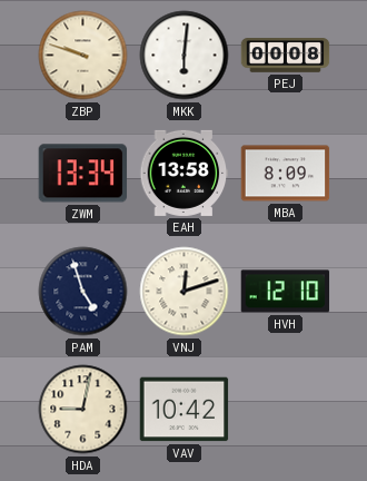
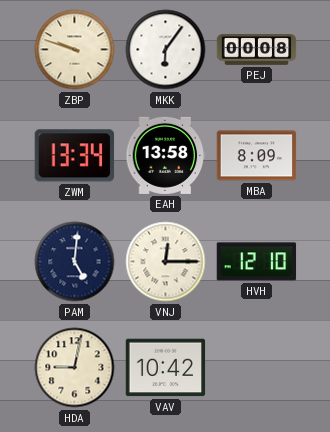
MKK: 6:01 -> 6:06 (166, 50)
PAM: 4:57 -> 5:01 (75, 262)
VNJ: 12:12 -> 12:15 (166, 262)
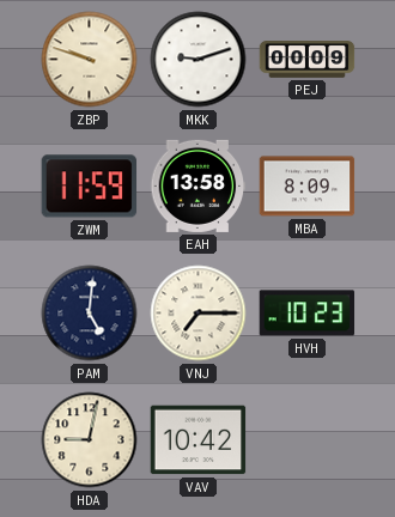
MKK: 6:06 -> 9:12 (199, 60)
PEJ: 00:08 -> 00:09 (308, 60)
ZWM: 13:34 -> 11:59 (90, 187)
VNJ: 12:15 -> 7:15 (199, 314)
HVH: 12:10 -> 10:23 (308, 314)
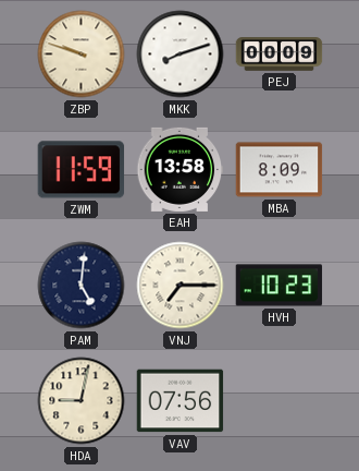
MKK: 9:12 -> 8:12 (181, 55)
VAV: 10:42 -> 07:56 (181, 401)
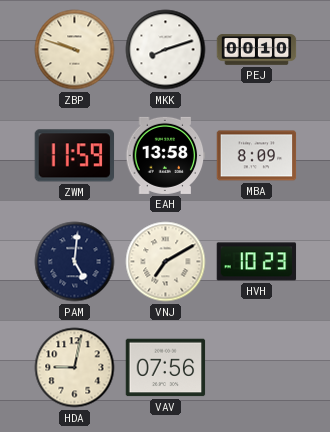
PEJ: 00:09 -> 00:10 (257, 50)
VNJ: 7:15 -> 7:10 (166, 262)
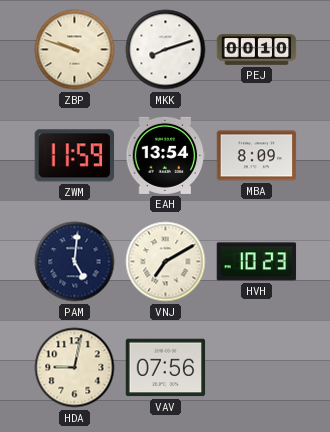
EAH: 13:58 -> 13:54 (166, 155)
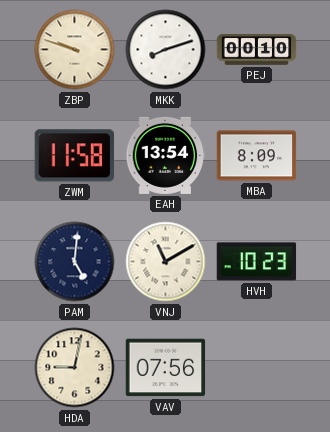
ZWM: 11:59 -> 11:58 (75, 156)
VNJ: 7:10 -> 11:10 (166, 262)
